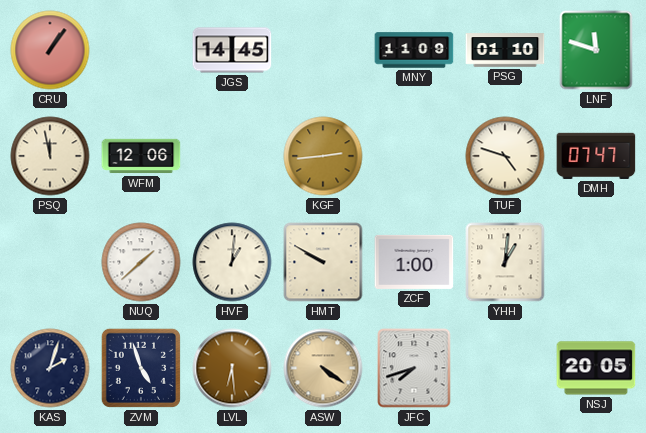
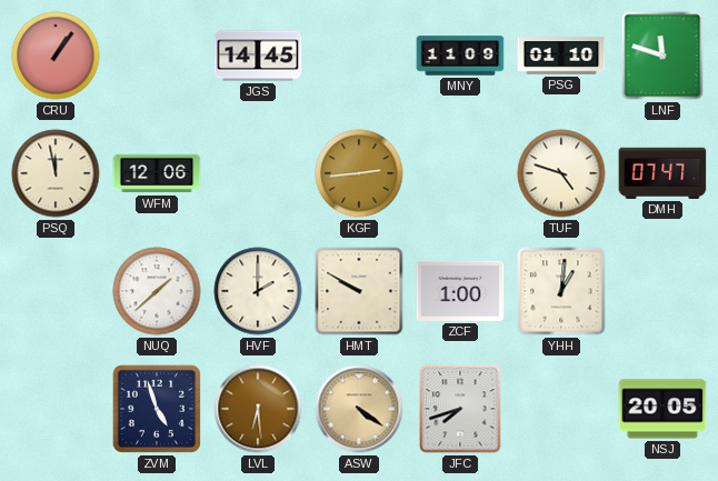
HVF: 1:01 -> 2:00 (258, 291)
KAS: 2:03 -> none (50, 368)
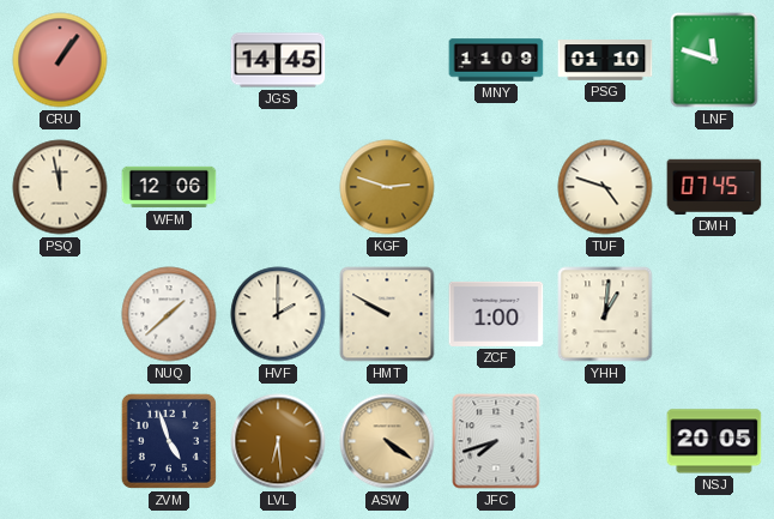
KGF: 2:44 -> 2:48 (387, 187)
DMH: 07:47 -> 07:45 (714, 187)
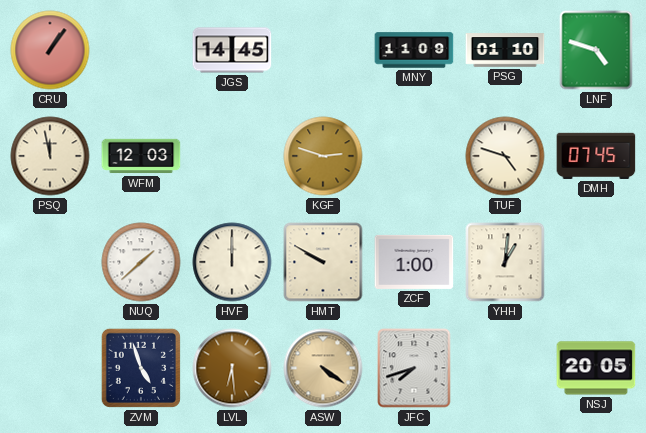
LNF: 11:48 -> 4:48 (596, 50)
WFM: 12:06 -> 12:03 (141, 156)
HVF: 2:00 -> 12:00 (232, 262)
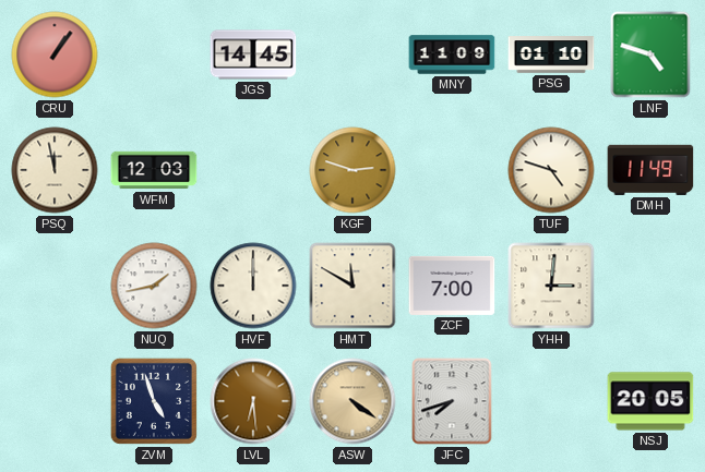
DMH: 07:45 -> 11:49 (650, 170)
NUQ: 1:38 -> 1:43 (154, 286)
HMT: 9:50 -> 11:50 (352, 286)
ZCF: 1:00 -> 7:00 (452, 286)
YHH: 1:01 -> 3:01 (551, 286)
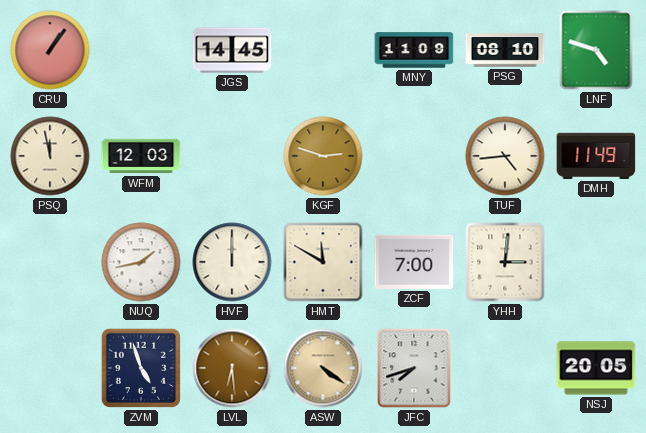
PSG: 01:10 -> 08:10 (505, 50)
TUF: 4:48 -> 4:44 (505, 156)
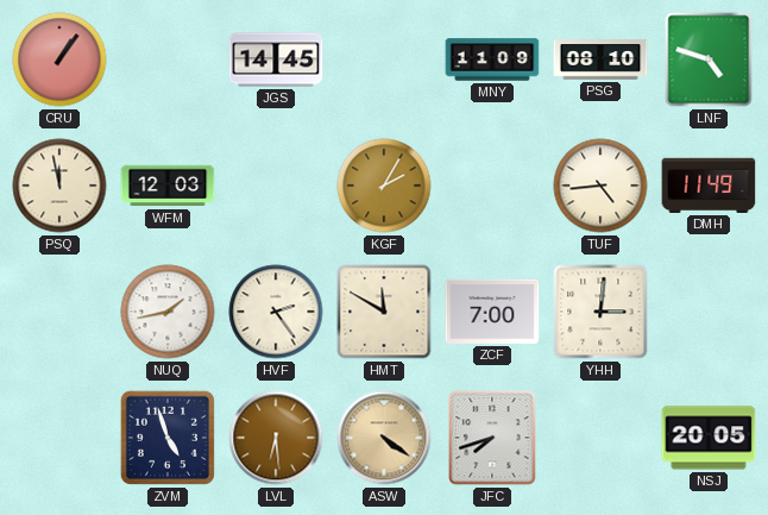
KGF: 2:48 -> 2:05 (384, 186)
HVF: 12:00 -> 2:24 (276, 312)
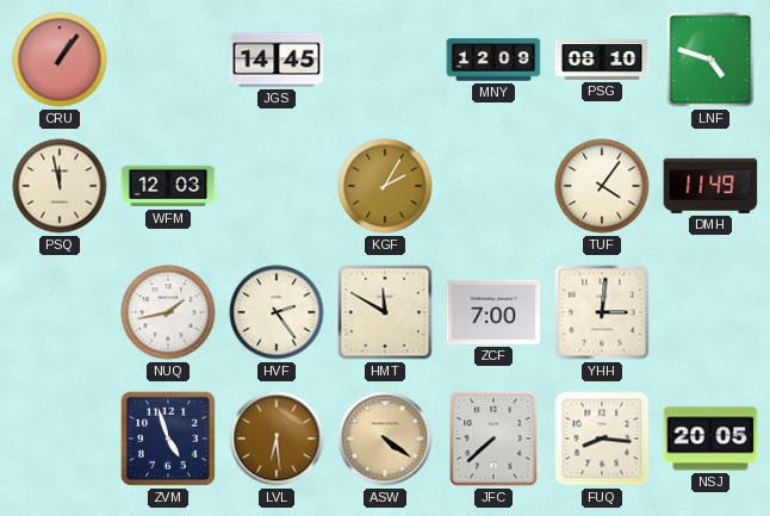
MNY: 11:09 -> 12:09 (493, 60)
TUF: 4:44 -> 4:06 (602, 186)
JFC: 7:42 -> 7:38 (493, 439)
FUQ: none -> 8:16 (602, 439)
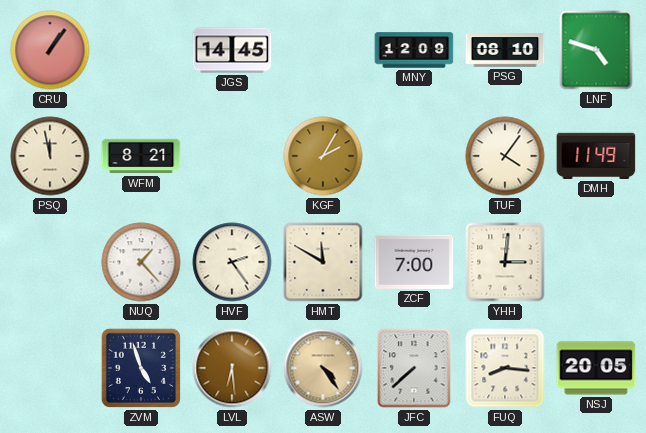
WFM: 12:03 -> 8:21 (141, 156)
NUQ: 1:43 -> 1:23 (141, 262)
ASW: 4:21 -> 4:24 (323, 368)
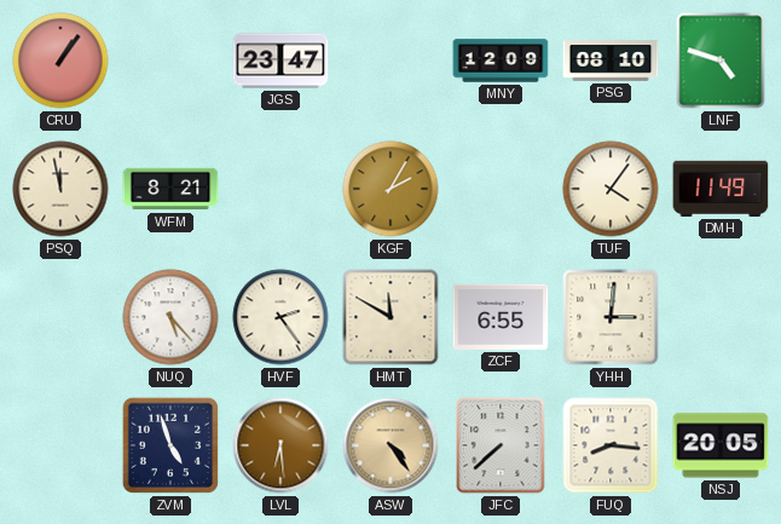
JGS: 14:45 -> 23:47 (280, 61)
NUQ: 1:23 -> 5:23 (170, 317)
ZCF: 7:00 -> 6:55 (501, 317)
